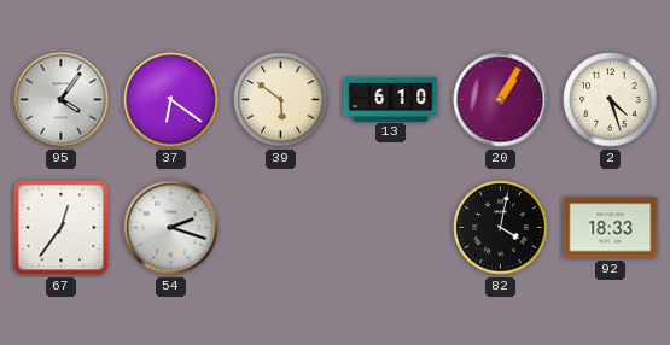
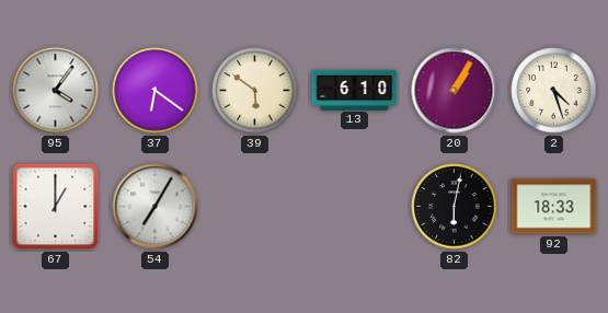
67: 12:36 -> 1:00 (56, 207)
54: 2:18 -> 7:05 (156, 207)
82: 4:02 -> 6:02 (455, 207)
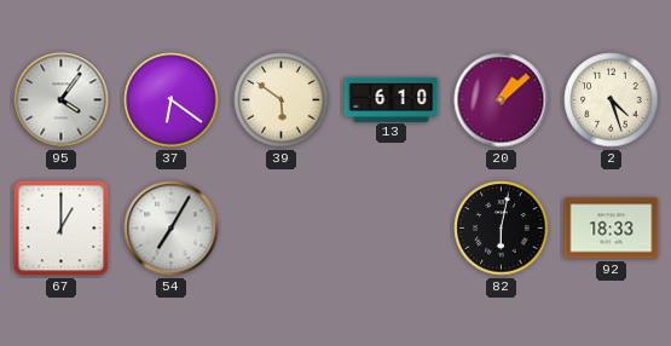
20: 1:05 -> 1:08 (502, 100)
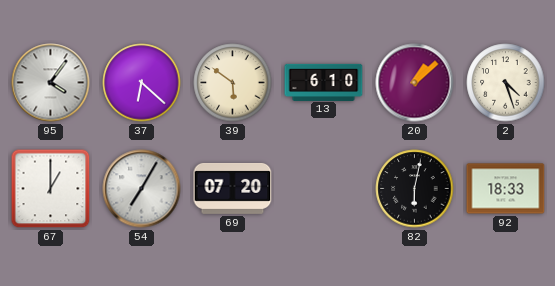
37: 6:21 -> 6:22 (142, 83)
69: none -> 07:20 (233, 188)
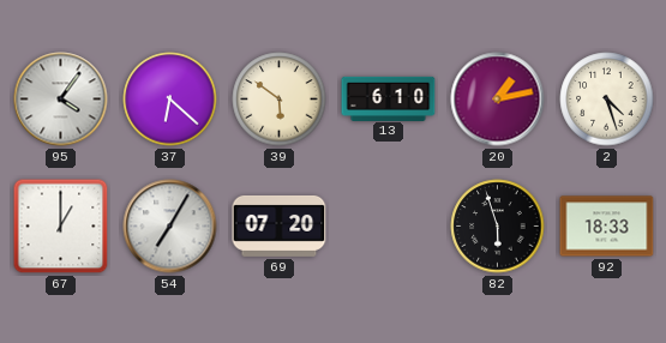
20: 1:08 -> 1:13 (498, 100)
82: 6:02 -> 5:57 (498, 227)
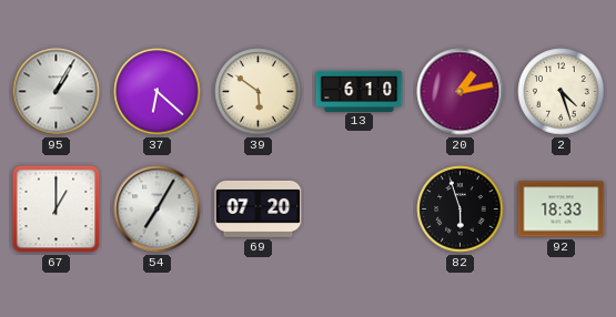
95: 4:06 -> 1:05 (57, 92)
